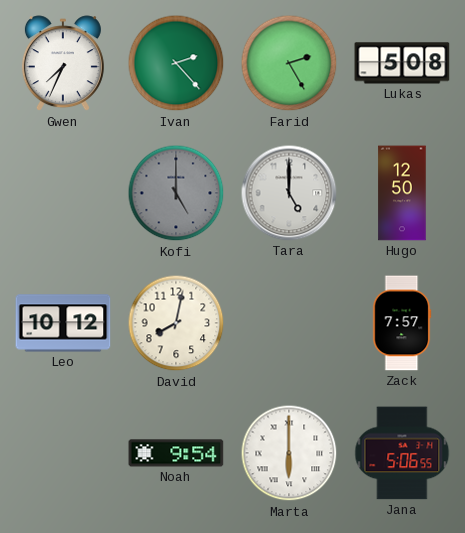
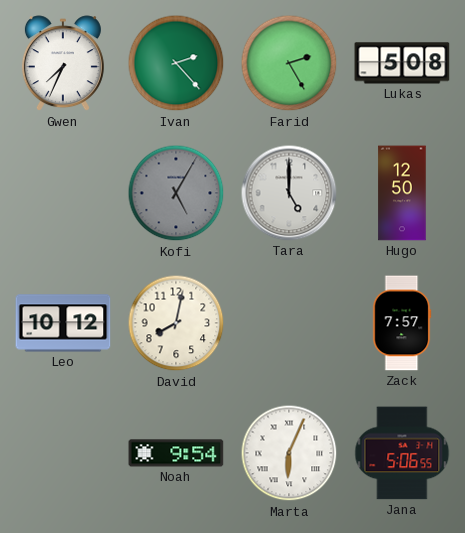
Kofi: 5:00 -> 5:05 (176, 193)
Marta: 6:00 -> 6:04 (289, 453)
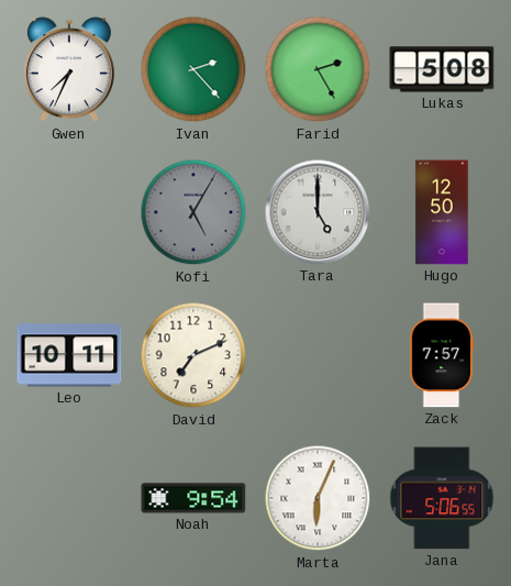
Leo: 10:12 -> 10:11 (69, 355)
David: 8:02 -> 7:11 (193, 355)
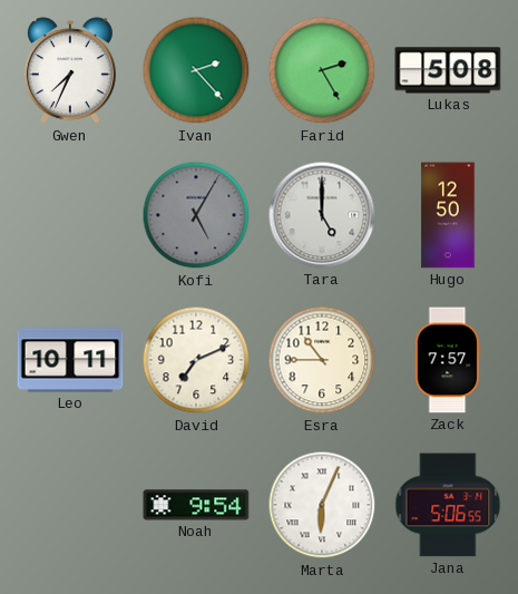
Esra: none -> 10:45 (322, 360)
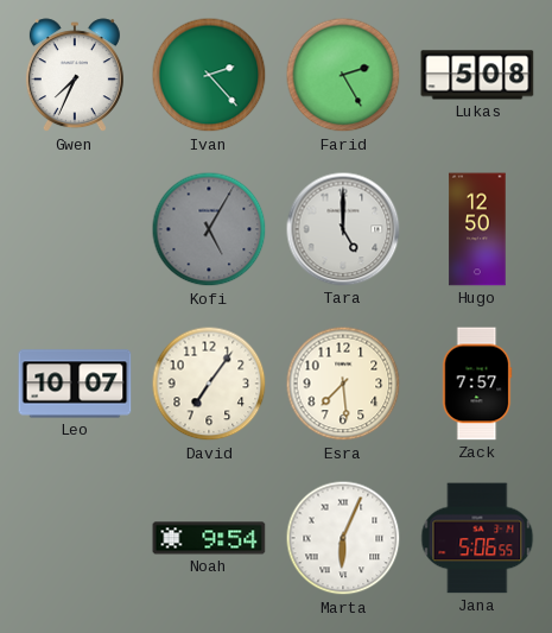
Leo: 10:11 -> 10:07 (75, 384)
David: 7:11 -> 7:06 (209, 384)
Esra: 10:45 -> 7:29 (343, 384)
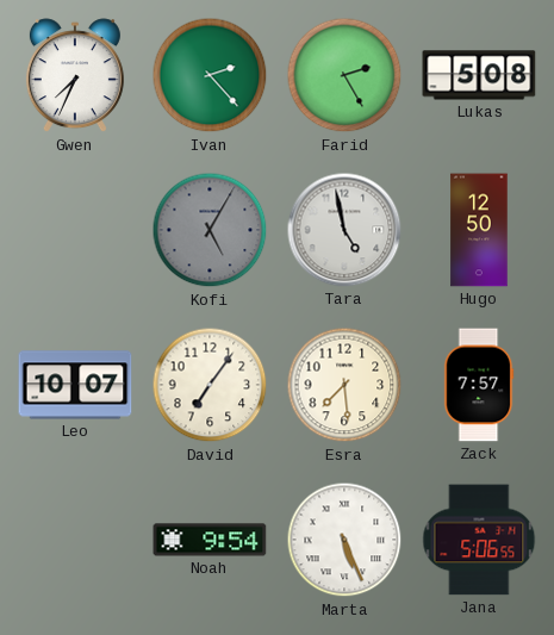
Tara: 5:00 -> 4:58 (344, 230)
Marta: 6:04 -> 5:26 (344, 540)
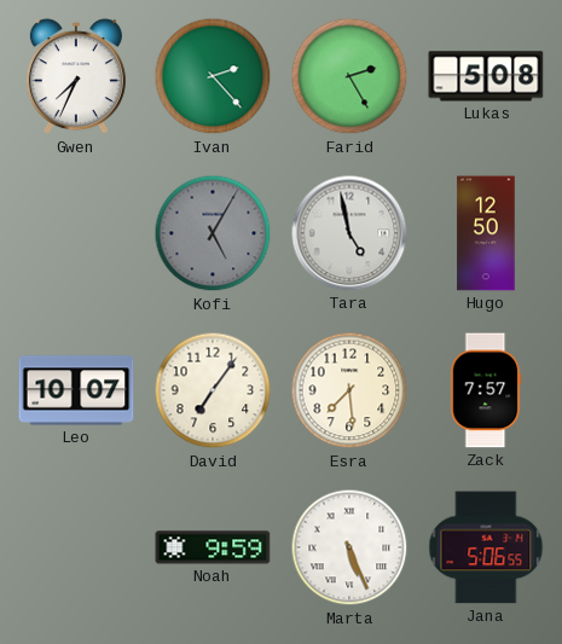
Noah: 9:54 -> 9:59 (213, 547)
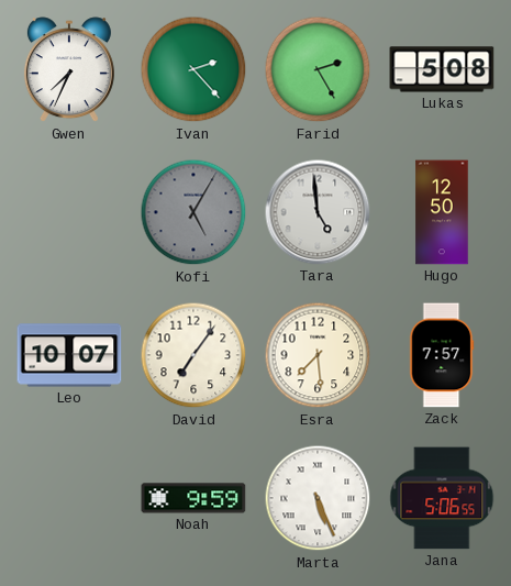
Tara: 4:58 -> 4:59 (318, 212)
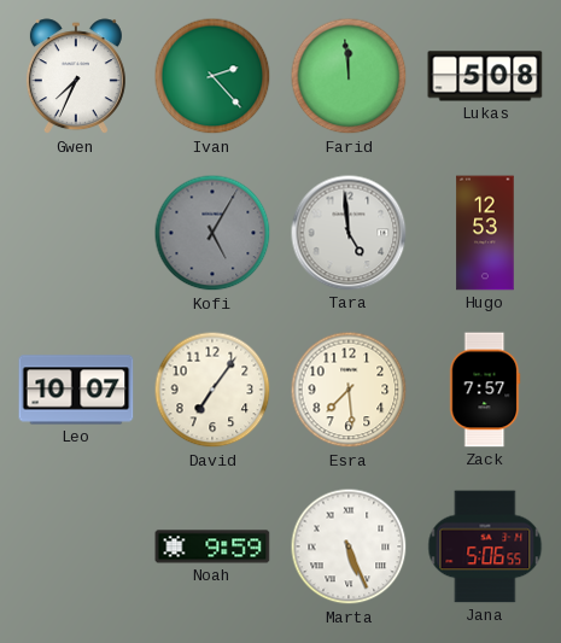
Farid: 2:25 -> 11:59 (349, 76)
Hugo: 12:50 -> 12:53 (485, 233)
